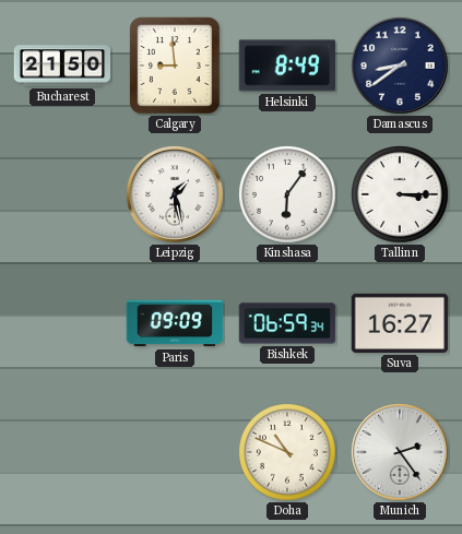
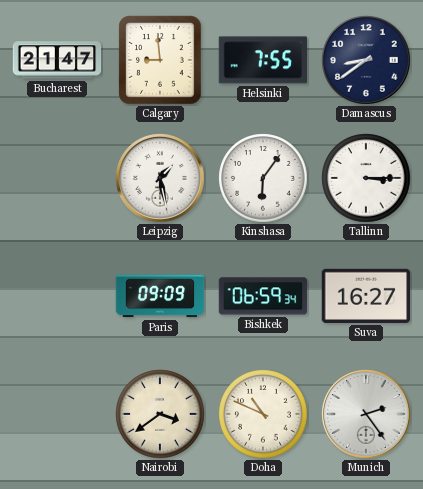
Bucharest: 21:50 -> 21:47 (57, 60)
Helsinki: 8:49 -> 7:55 (262, 60)
Nairobi: none -> 3:39 (160, 414)
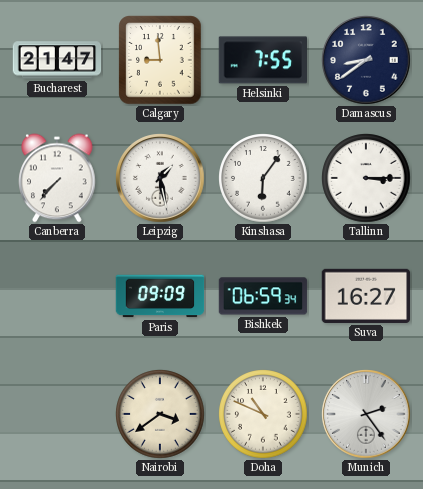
Canberra: none -> 7:37 (57, 178)
